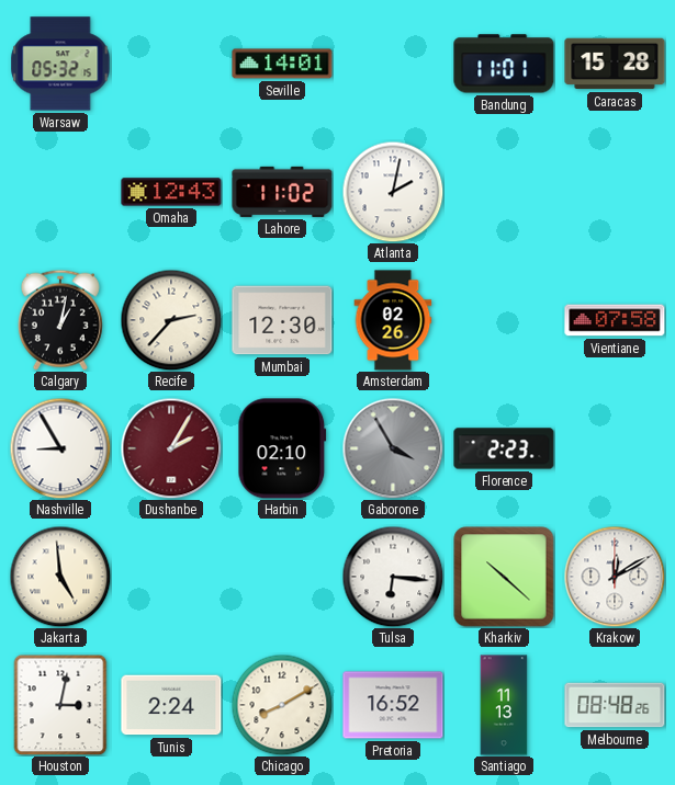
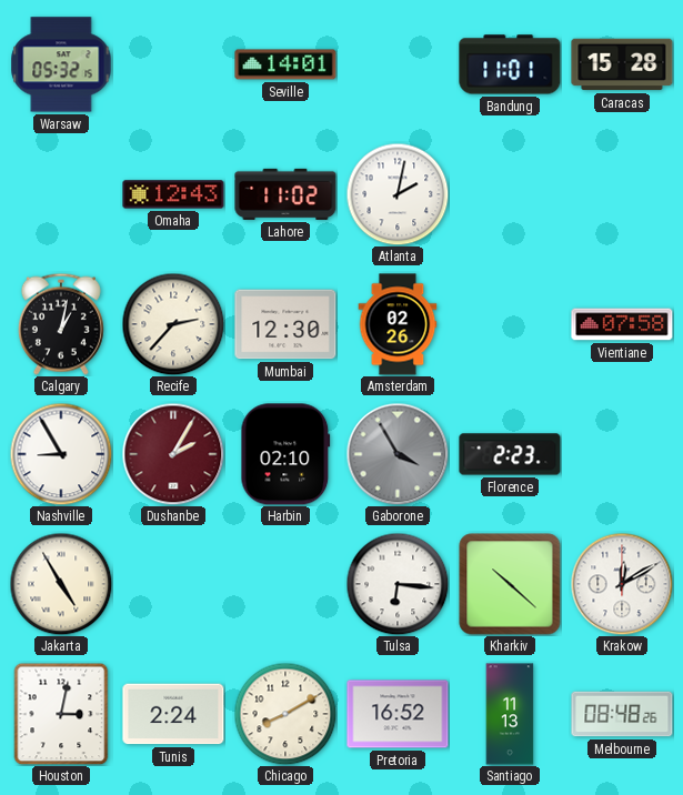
Jakarta: 4:59 -> 4:55 (61, 584)
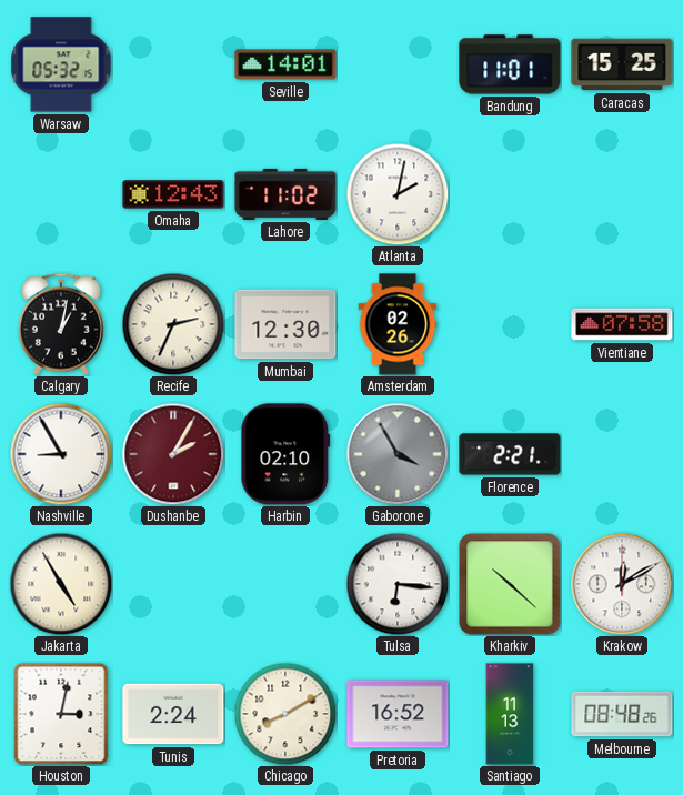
Caracas: 15:28 -> 15:25 (622, 64)
Recife: 2:37 -> 2:34 (173, 324)
Florence: 2:23 -> 2:21 (510, 454)
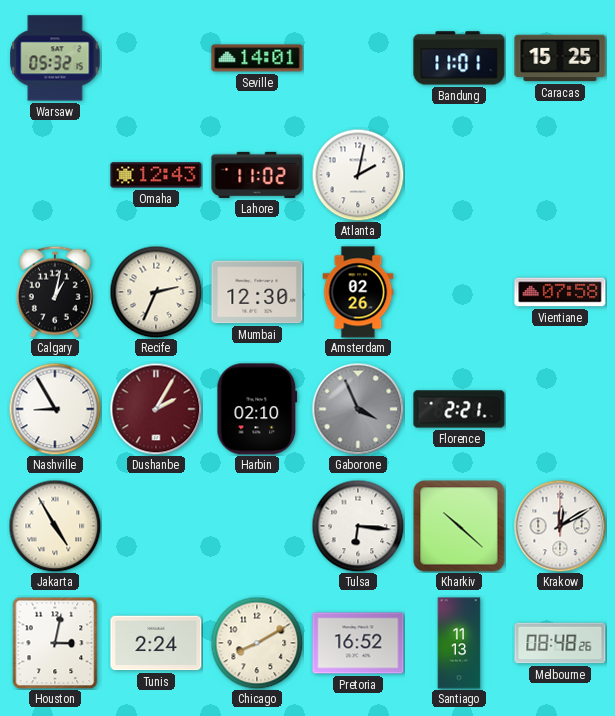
Gaborone: 3:55 -> 3:56 (358, 409)
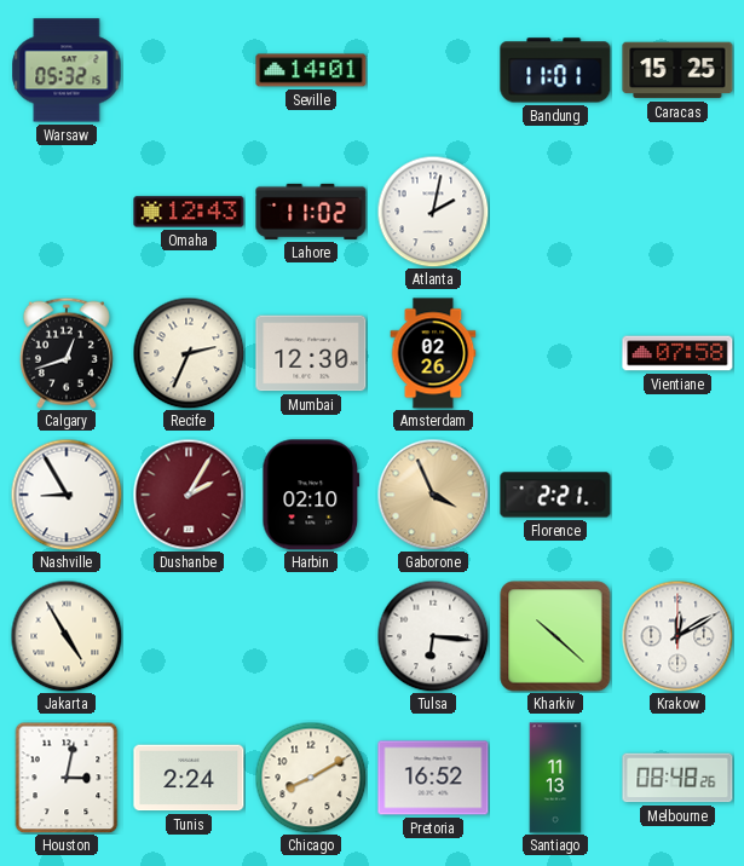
Calgary: 1:02 -> 12:42 (67, 353)
Gaborone dial: grey -> champagne (433, 495)
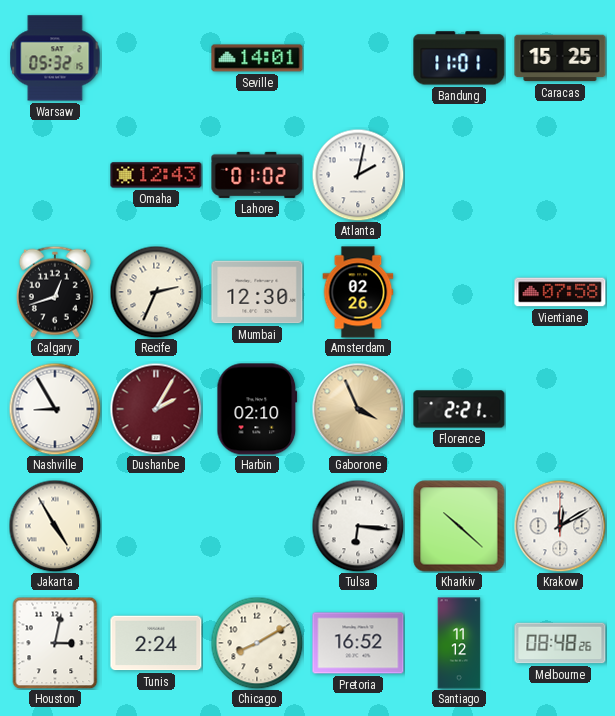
Lahore: 11:02 -> 01:02 (257, 175)
Santiago: 11:13 -> 11:12 (459, 643)
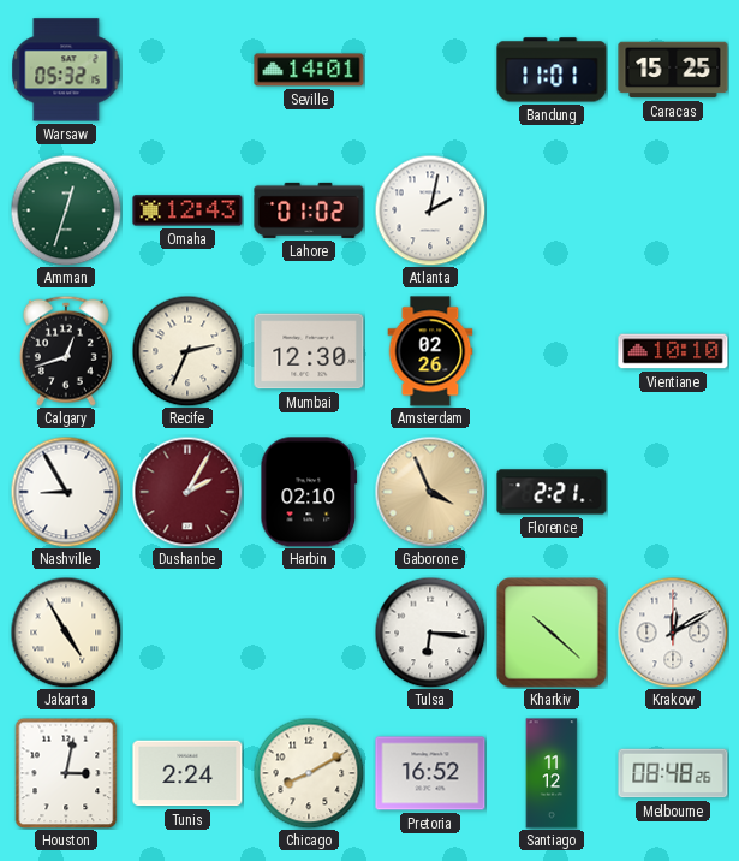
Amman: none -> 12:33 (66, 210)
Vientiane: 07:58 -> 10:10 (673, 351)
